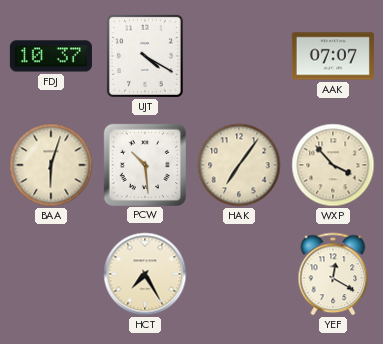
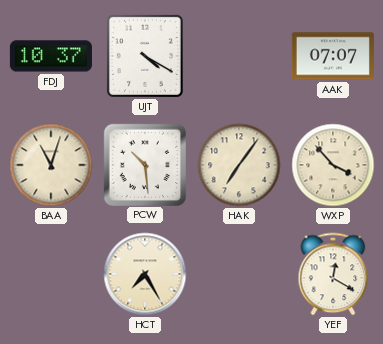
BAA: 6:03 -> 11:03 (51, 165)
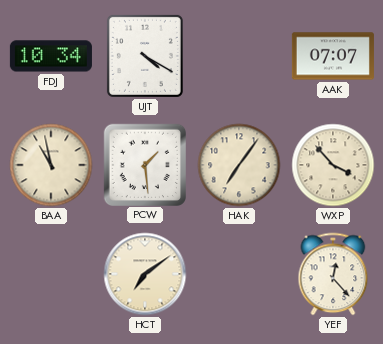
FDJ: 10:37 -> 10:34 (51, 56)
BAA: 11:03 -> 10:58 (51, 165)
PCW: 10:29 -> 1:29 (144, 164)
HCT: 7:25 -> 7:09 (145, 274)
YEF: 12:20 -> 12:23 (333, 274)
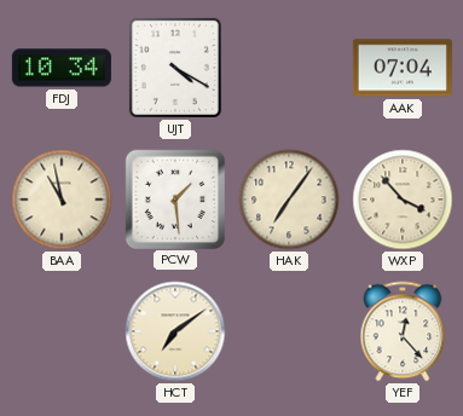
AAK: 07:07 -> 07:04 (403, 68)
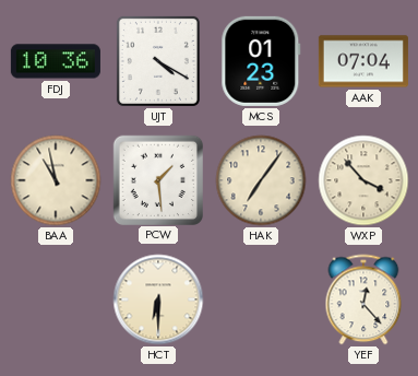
FDJ: 10:34 -> 10:36 (56, 61)
MCS: none -> 01:23 (261, 61)
HCT: 7:09 -> 6:30 (158, 299)
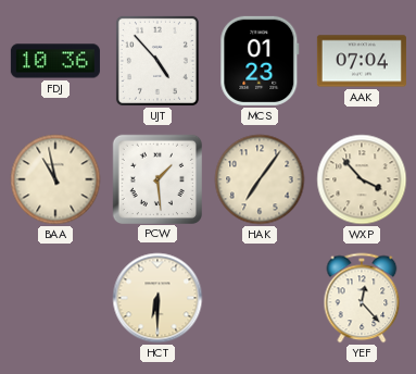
UJT: 4:20 -> 4:53 (157, 61)
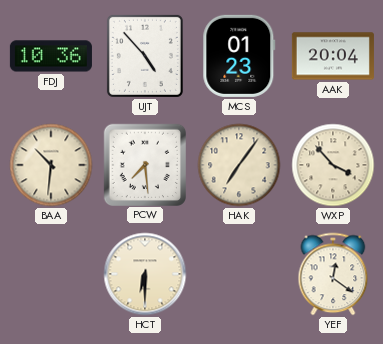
AAK: 07:04 -> 20:04 (333, 56)
BAA: 10:58 -> 10:31 (51, 165)
PCW: 1:29 -> 7:29 (144, 164)
YEF: 12:23 -> 12:21 (333, 274)
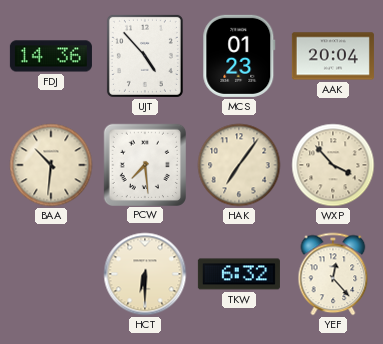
FDJ: 10:36 -> 14:36 (51, 56)
TKW: none -> 6:32 (239, 274)
YEF: 12:21 -> 12:23 (333, 274)
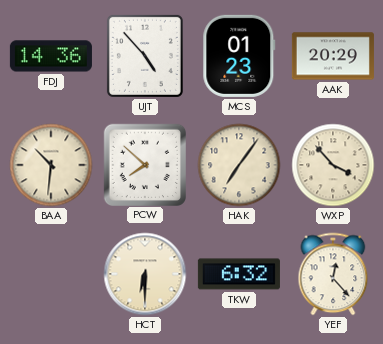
AAK: 20:04 -> 20:29 (333, 56)
PCW: 7:29 -> 7:52 (144, 164)
